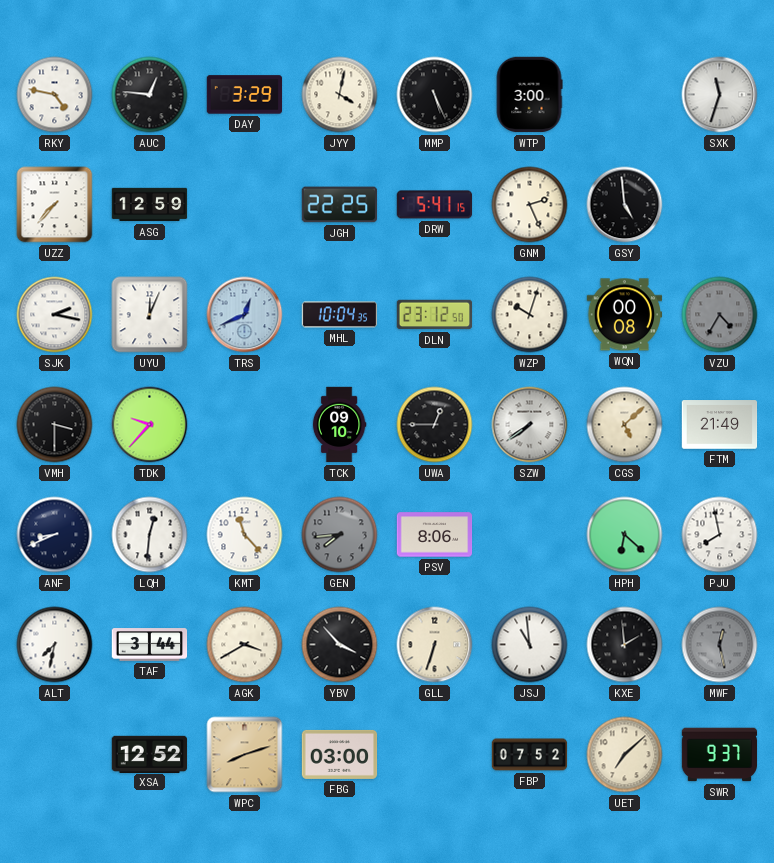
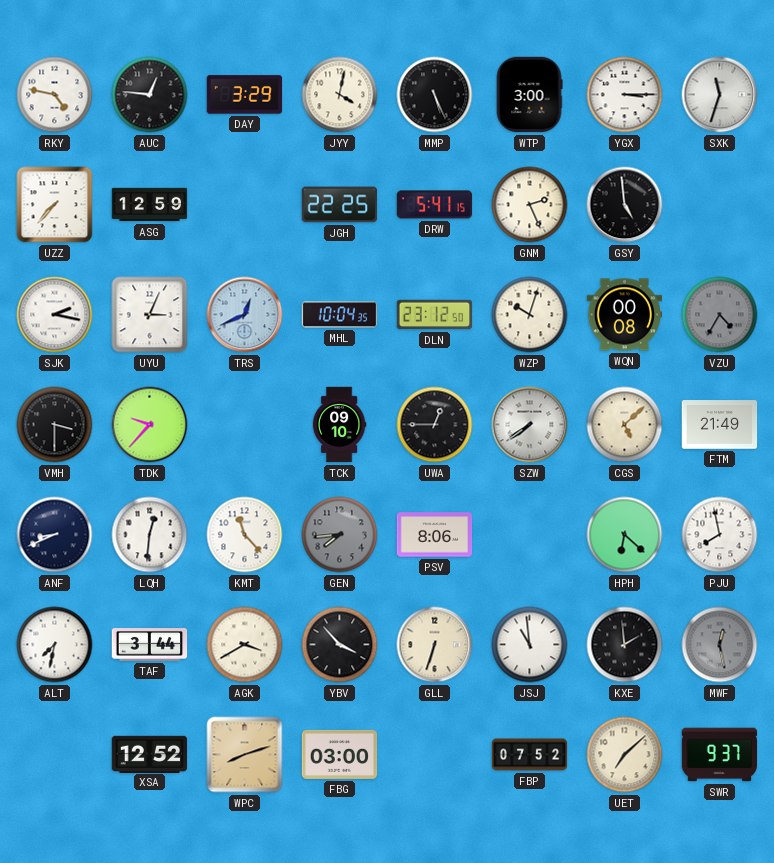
YGX: none -> 3:15 (625, 95)
UYU: 12:04 -> 3:04 (150, 315)
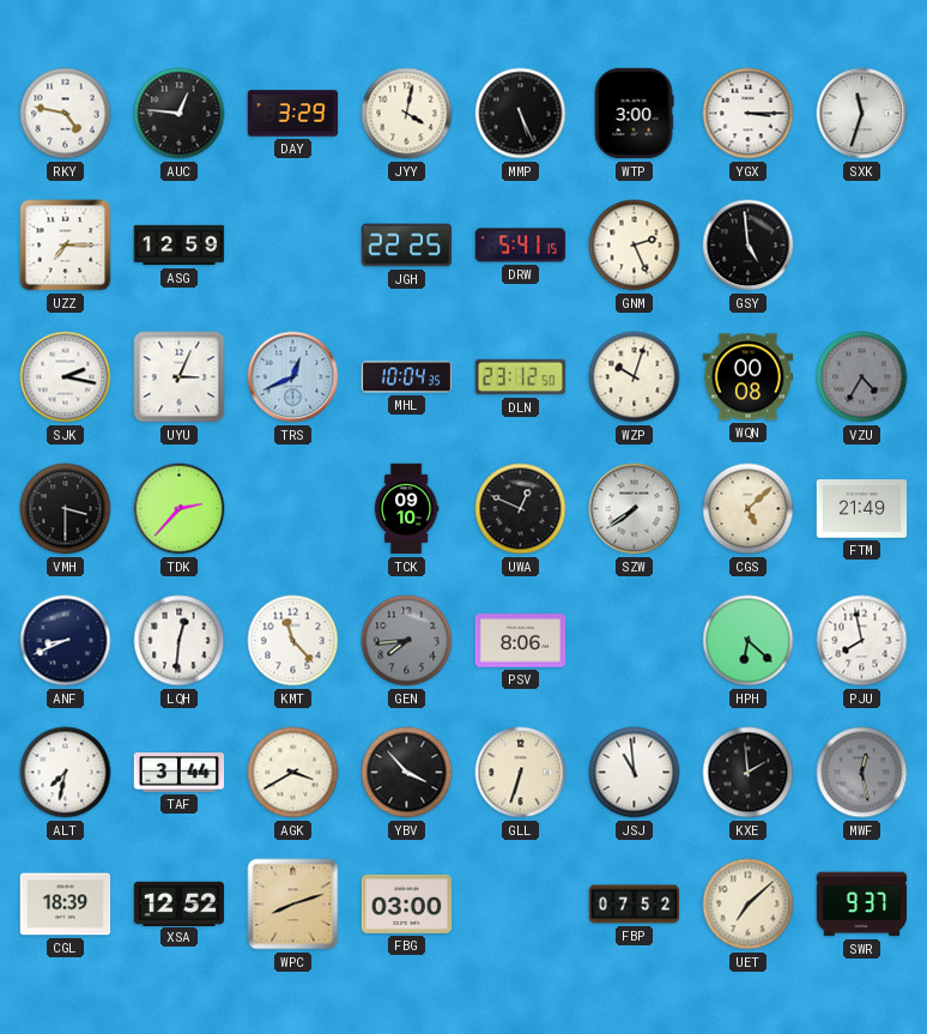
UZZ: 7:37 -> 7:15 (66, 246)
TDK: 9:37 -> 2:37 (180, 509)
UWA: 12:45 -> 12:49 (521, 509)
CGL: none -> 18:39 (66, 905)
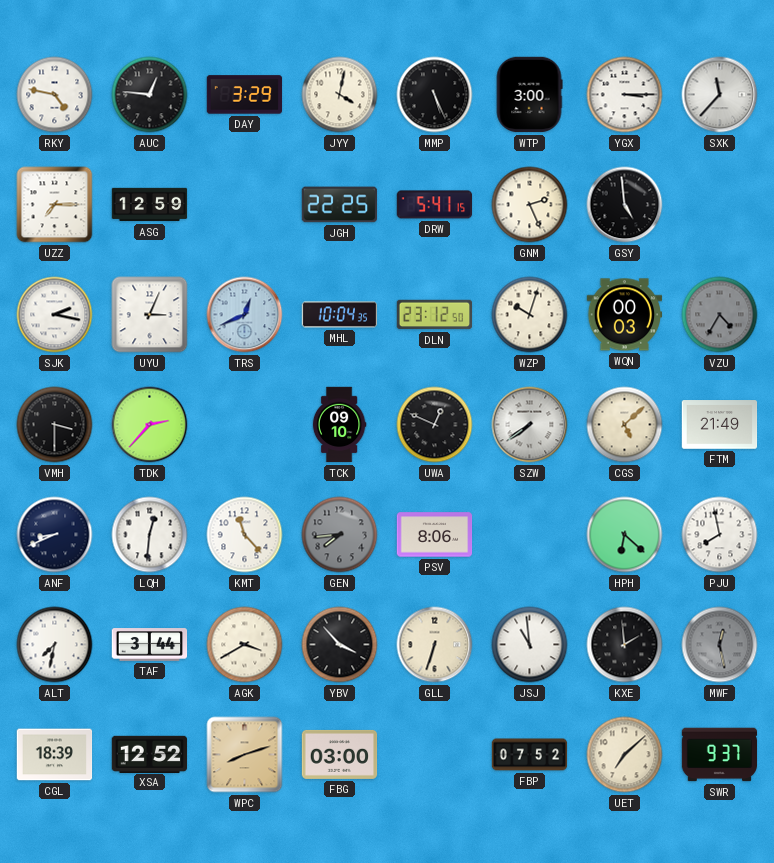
SXK: 11:33 -> 11:37 (720, 95)
WQN: 00:08 -> 00:03 (625, 315)
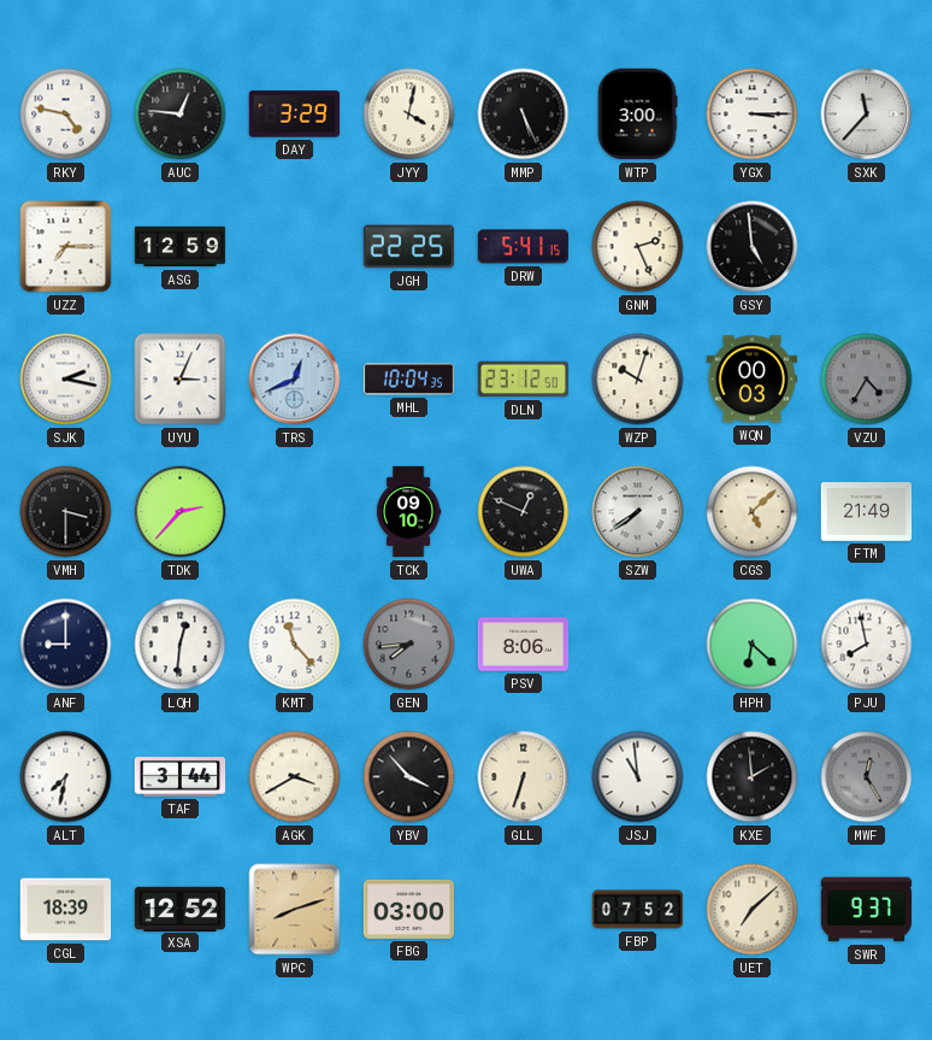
ANF: 8:41 -> 9:00 (66, 645)
MWF: 12:28 -> 12:25 (867, 777)
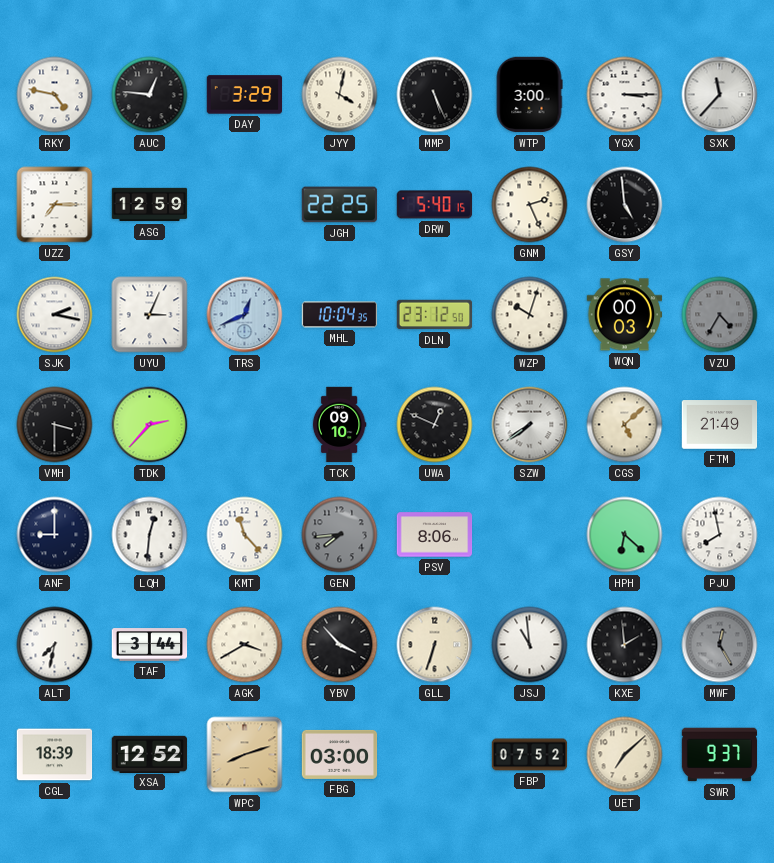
DRW: 5:41 -> 5:40 (435, 205)
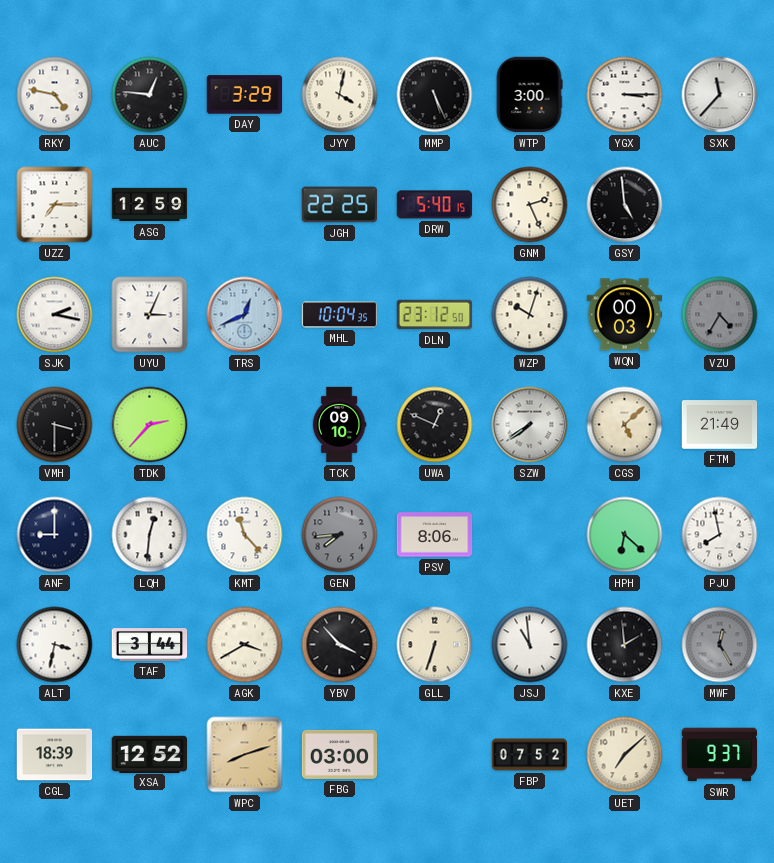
ALT: 7:32 -> 3:32 (55, 645)
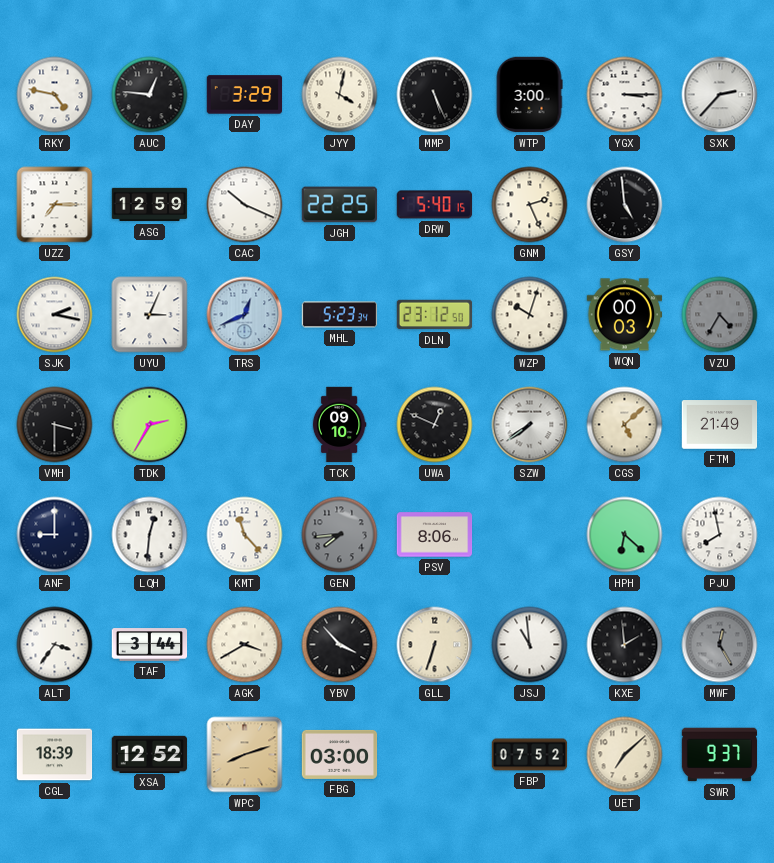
SXK: 11:37 -> 2:37 (720, 95)
CAC: none -> 10:19 (245, 205)
MHL: 10:04 -> 5:23 (340, 315)
TDK: 2:37 -> 2:35 (150, 425)
ALT: 3:32 -> 3:36 (55, 645)
